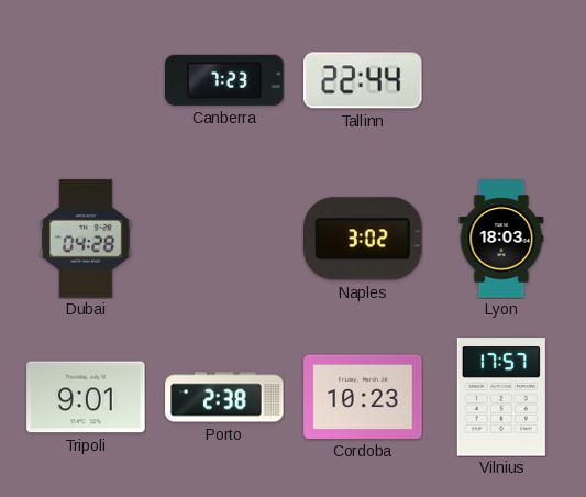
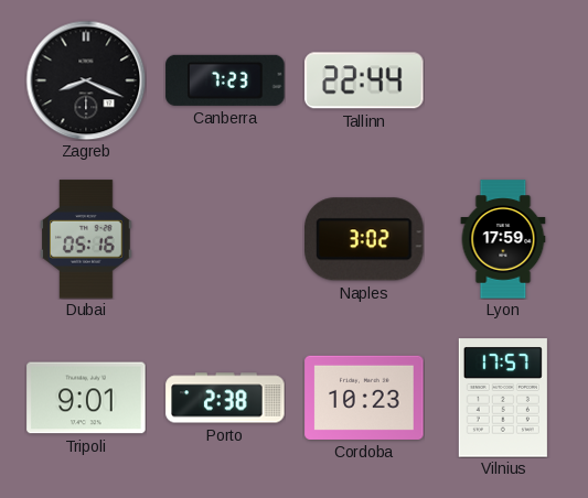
Zagreb: none -> 8:19 (86, 80)
Dubai: 04:28 -> 05:16 (87, 239)
Lyon: 18:03 -> 17:59 (503, 239)
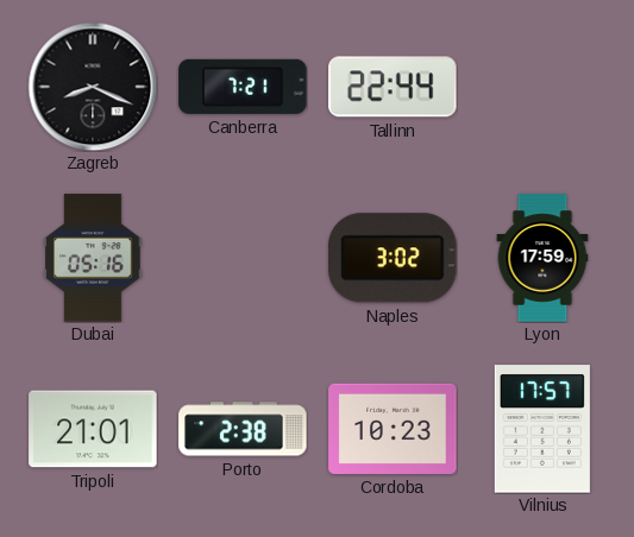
Canberra: 7:23 -> 7:21 (243, 87)
Tripoli: 9:01 -> 21:01 (93, 429)
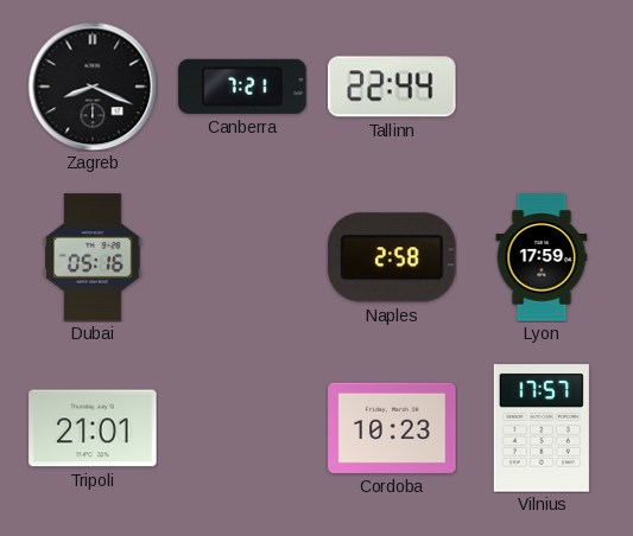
Naples: 3:02 -> 2:58 (392, 257)
Porto: 2:38 -> none (243, 429)
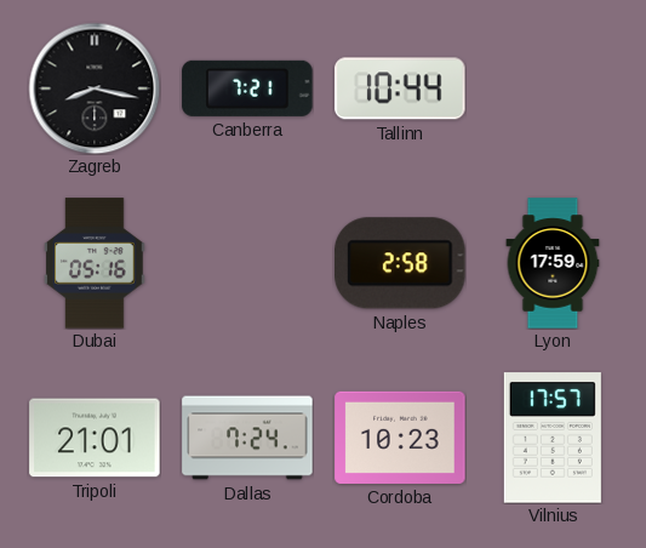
Zagreb: 8:19 -> 8:17 (95, 89)
Tallinn: 22:44 -> 10:44 (400, 89)
Dallas: none -> 7:24 (247, 438)
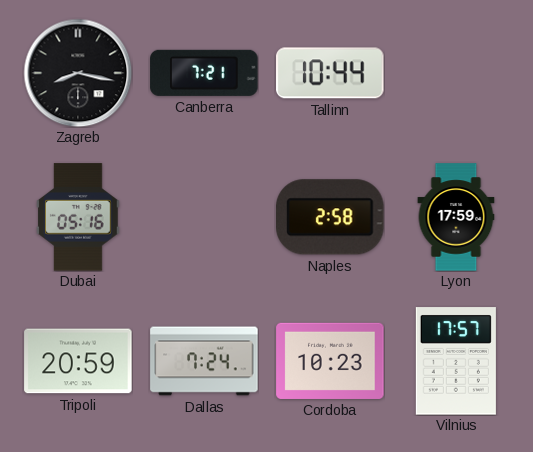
Tripoli: 21:01 -> 20:59 (78, 361)
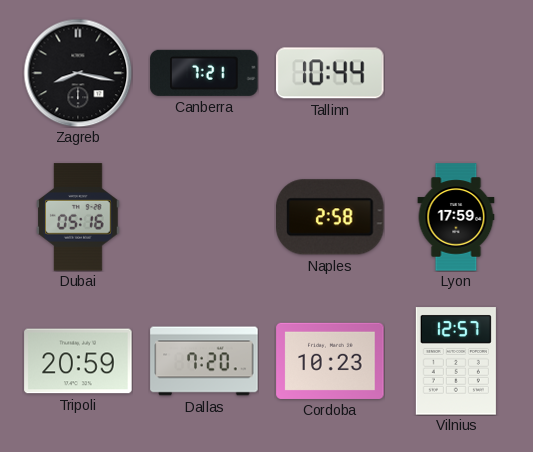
Dallas: 7:24 -> 7:20 (204, 361)
Vilnius: 17:57 -> 12:57 (456, 361)
